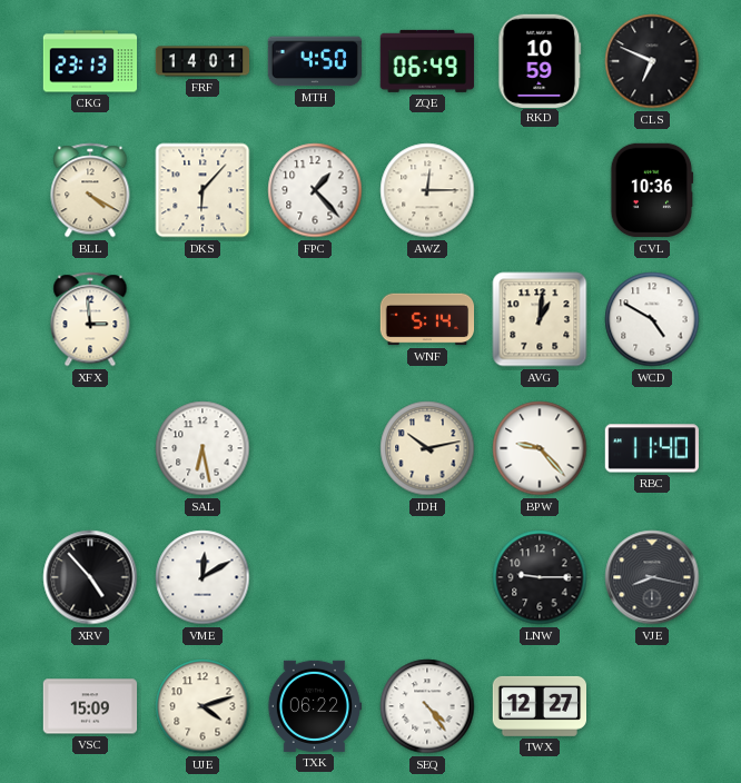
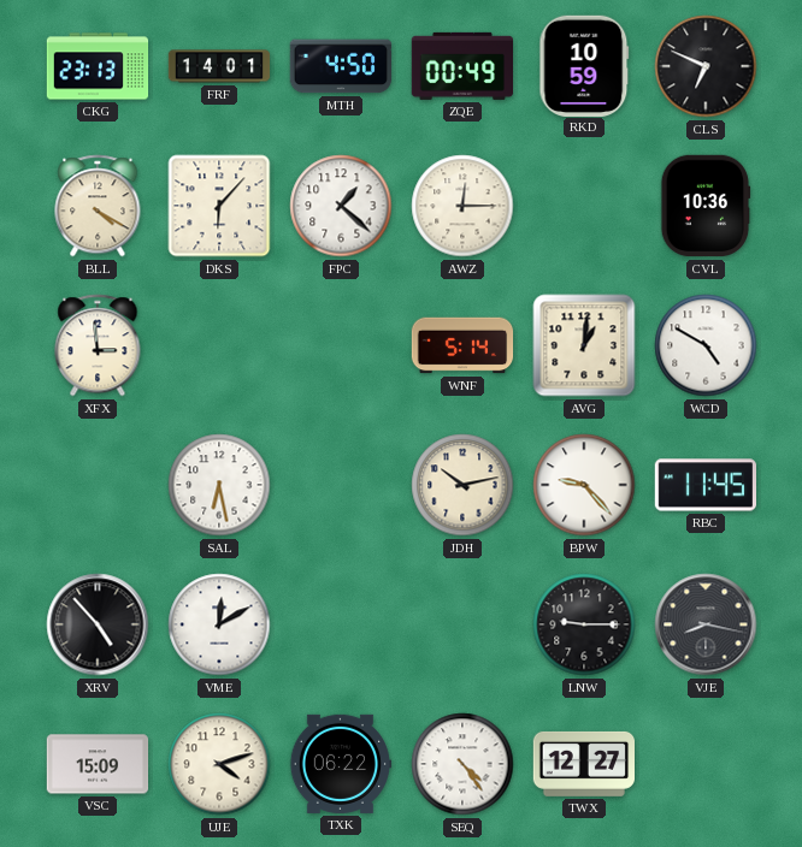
ZQE: 06:49 -> 00:49 (461, 66)
FPC: 1:23 -> 1:22 (341, 206)
RBC: 11:40 -> 11:45 (706, 485)
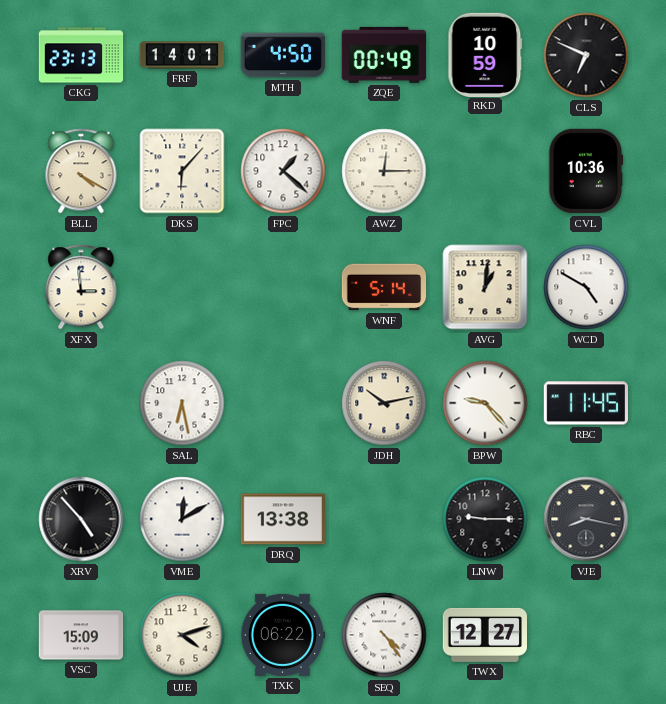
DRQ: none -> 13:38 (283, 519)
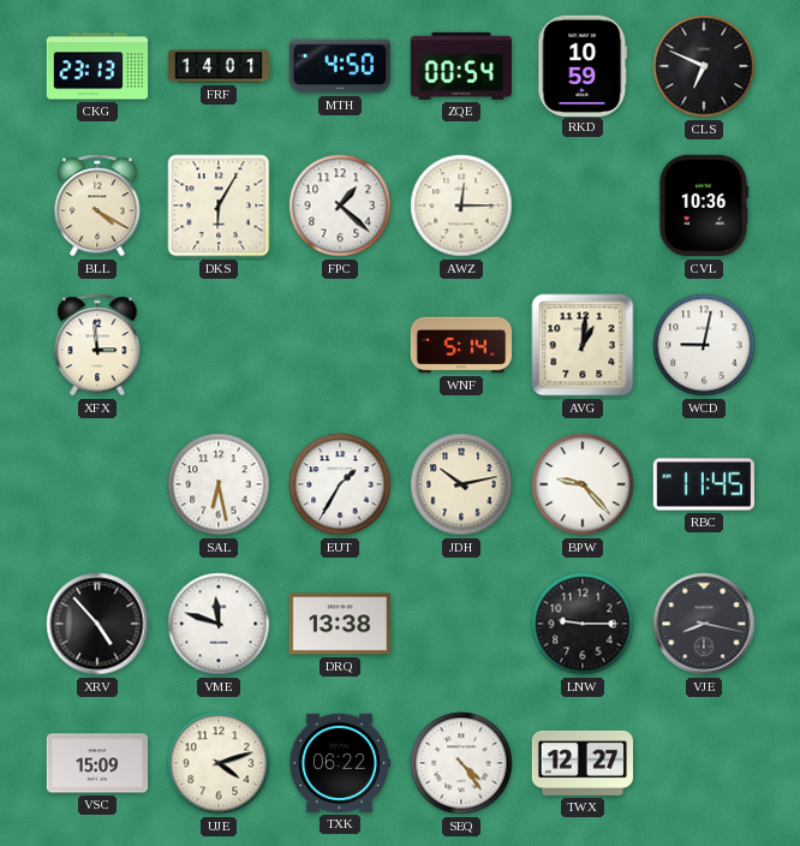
ZQE: 00:49 -> 00:54 (460, 66)
DKS: 6:07 -> 6:05 (219, 205)
WCD: 4:50 -> 9:02 (704, 345)
EUT: none -> 1:35 (340, 484)
VME: 12:10 -> 11:48 (219, 624)
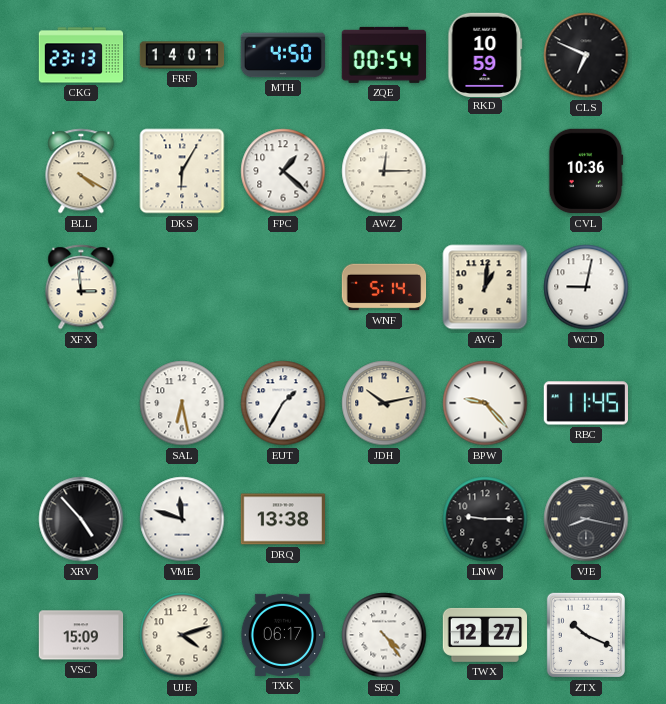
TXK: 06:22 -> 06:17 (283, 635)
ZTX: none -> 10:19 (586, 635)
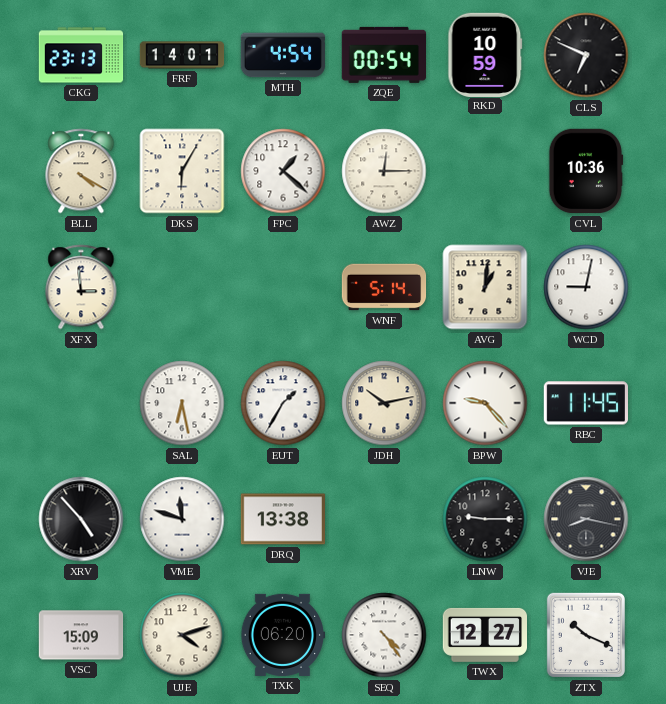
MTH: 4:50 -> 4:54 (283, 55)
TXK: 06:17 -> 06:20 (283, 635)
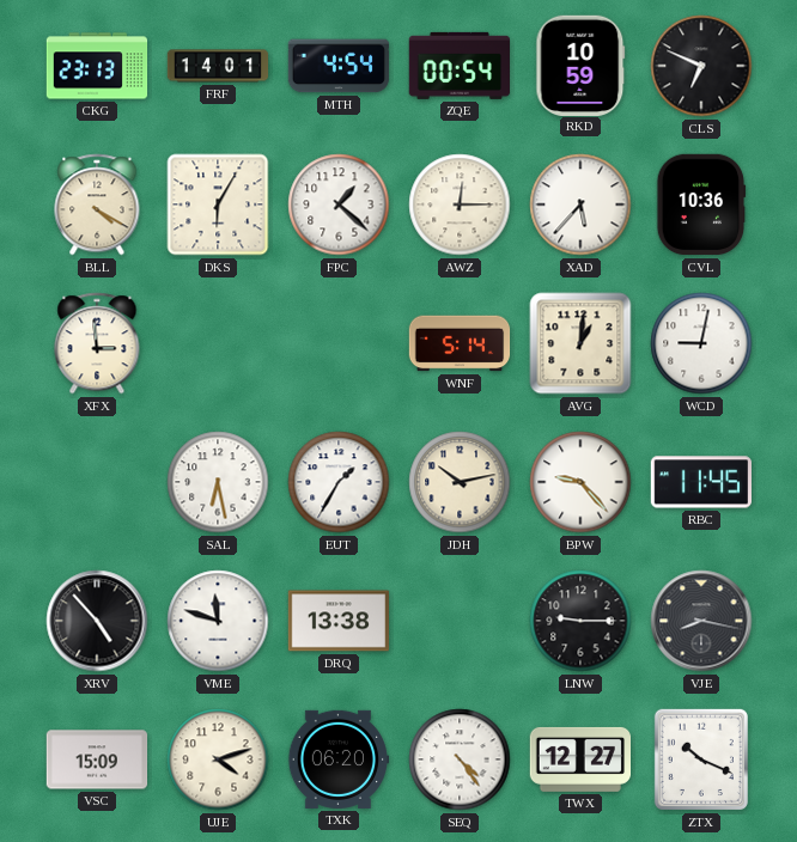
XAD: none -> 5:37 (580, 205)
